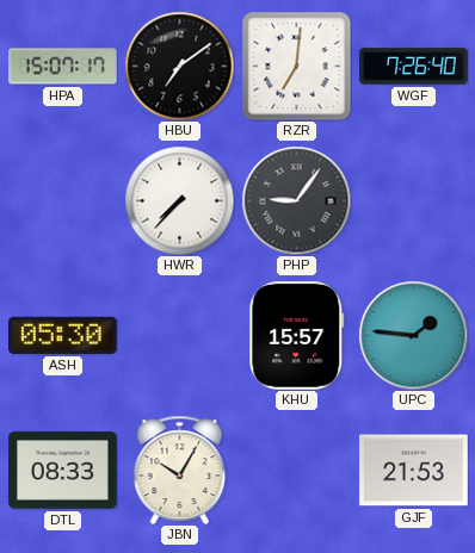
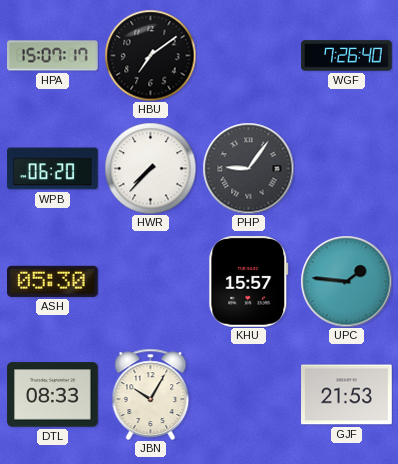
RZR: 7:01 -> none (296, 66)
WPB: none -> 06:20 (53, 169)
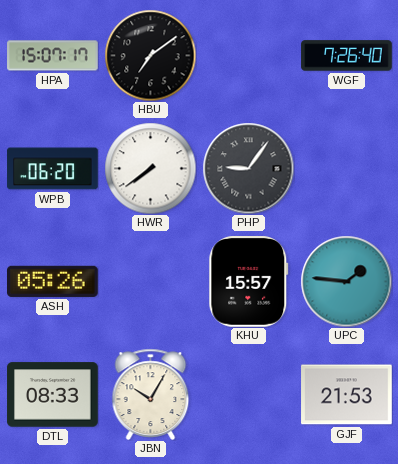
HWR: 7:37 -> 7:39 (150, 168)
ASH: 05:30 -> 05:26 (53, 281)
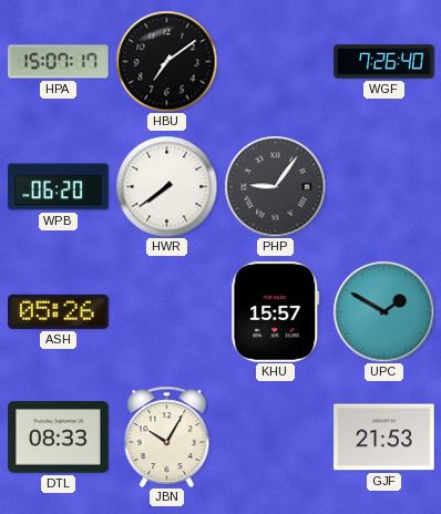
UPC: 1:46 -> 1:50 (383, 311)
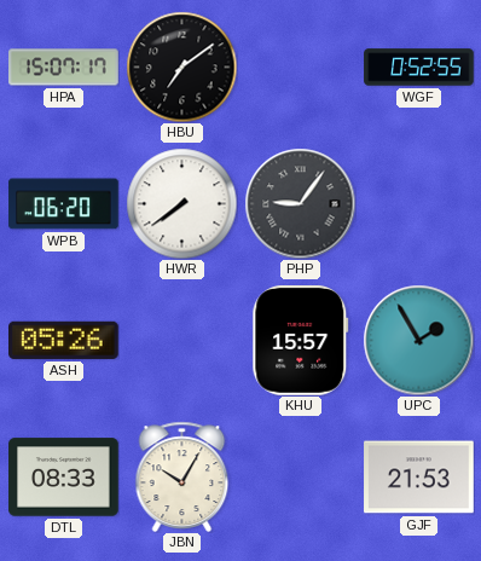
WGF: 7:26 -> 0:52 (419, 68)
UPC: 1:50 -> 1:55 (418, 340)
